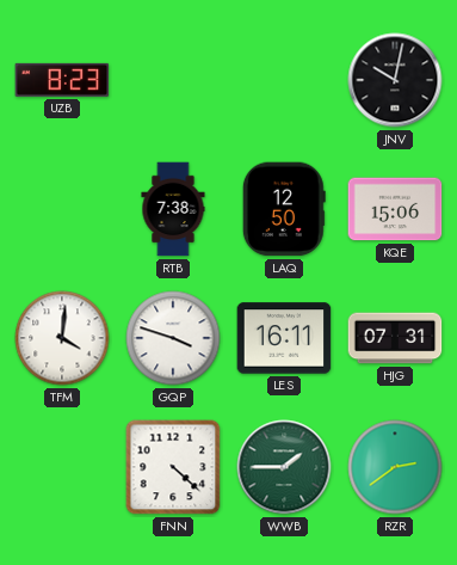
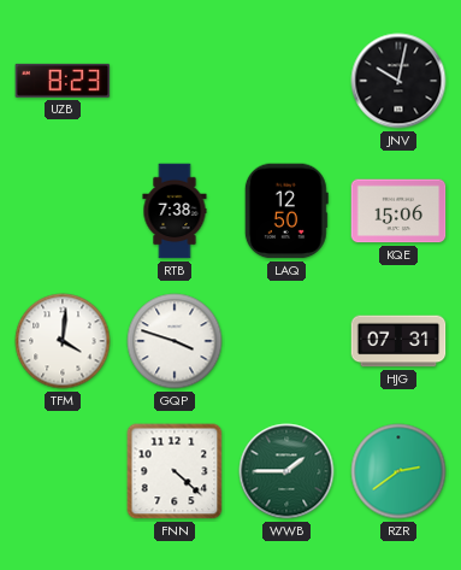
LES: 16:11 -> none (284, 338)
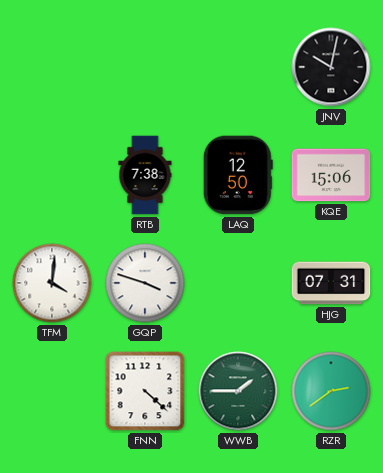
UZB: 8:23 -> none (63, 81)
